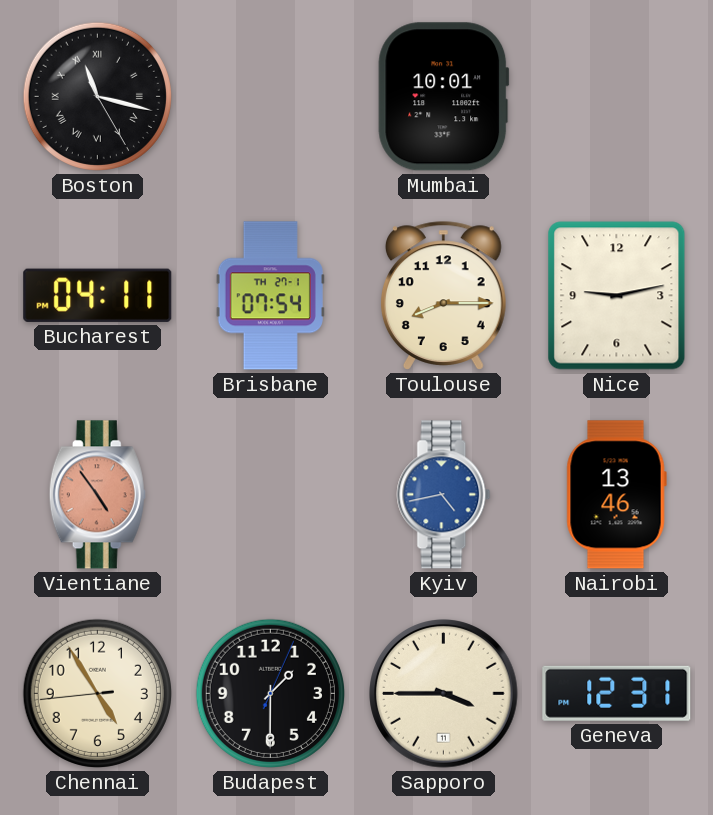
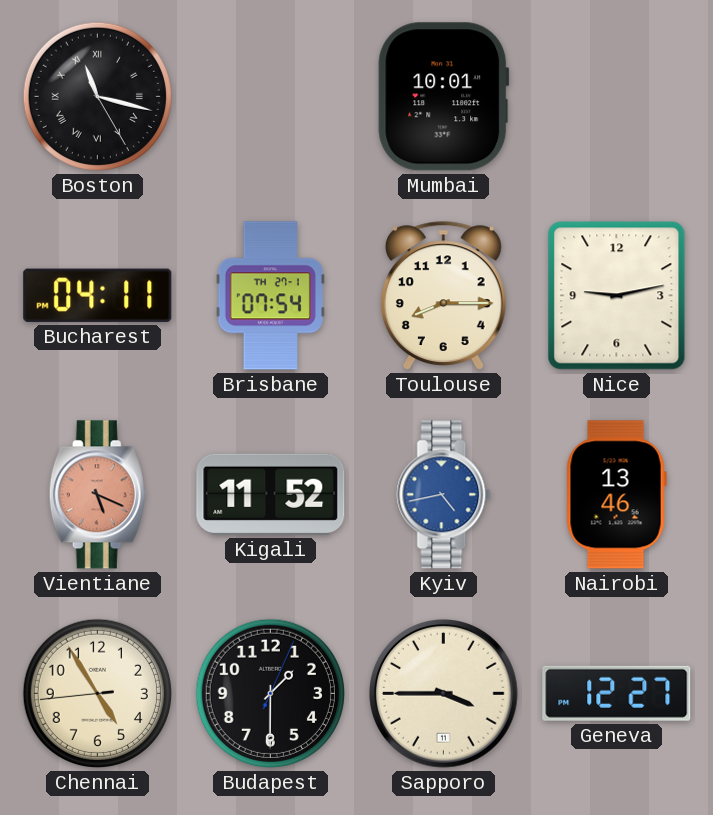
Vientiane: 4:54 -> 5:19 (97, 495)
Kigali: none -> 11:52 (271, 494)
Geneva: 12:31 -> 12:27 (617, 693)
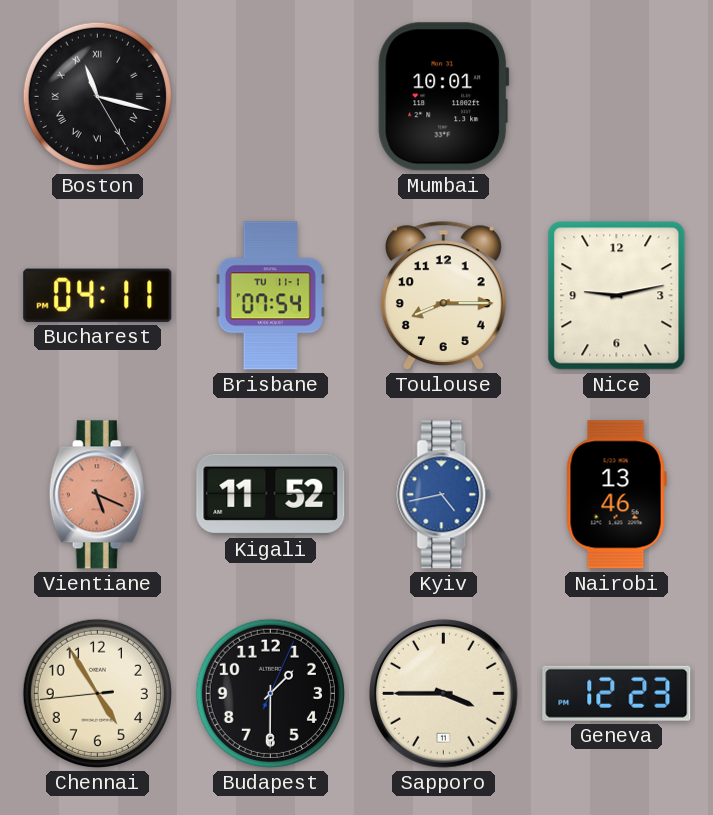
Brisbane date: TH 27-1 -> TU 11-1 (270, 296)
Geneva: 12:27 -> 12:23 (617, 693)
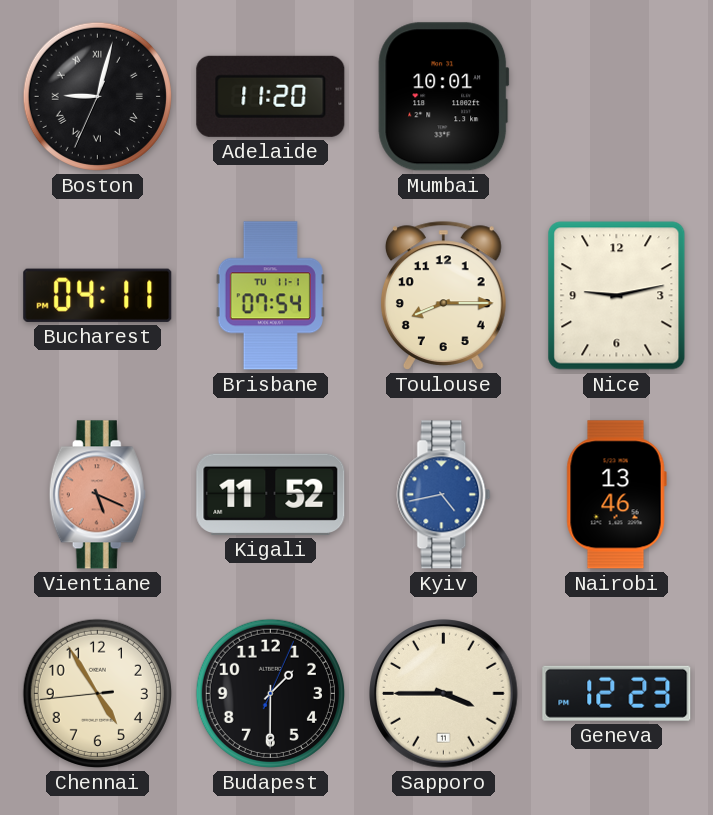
Boston: 11:17 -> 9:02 (97, 96)
Adelaide: none -> 11:20 (271, 96)
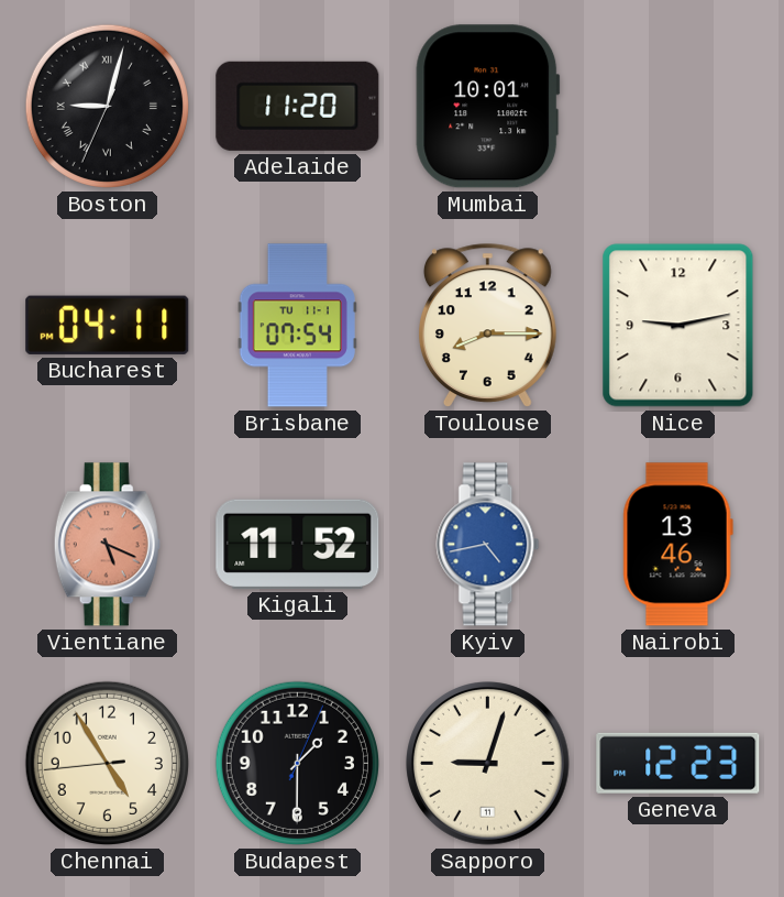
Sapporo: 3:45 -> 9:03 (488, 764)
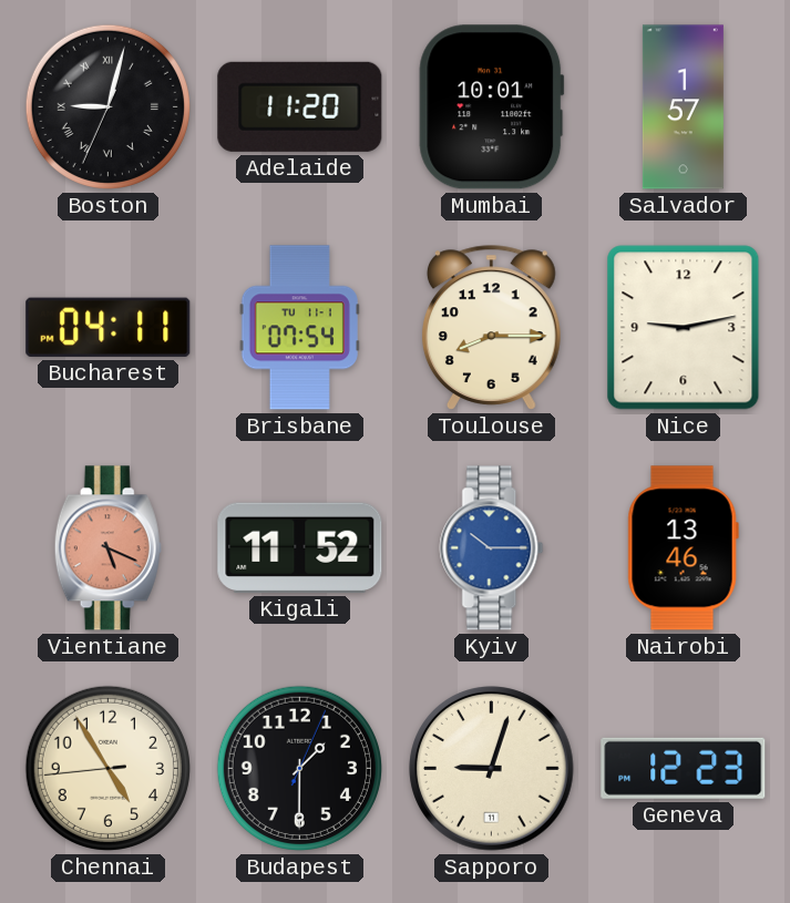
Salvador: none -> 1:57 (683, 107)
Kyiv: 4:43 -> 10:15 (492, 548)
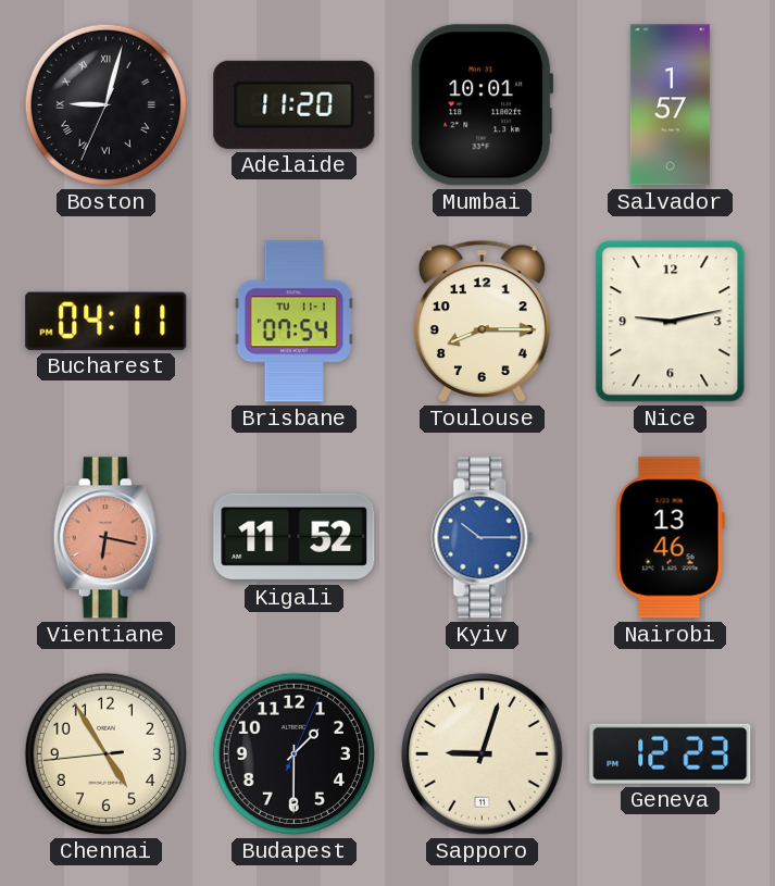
Vientiane: 5:19 -> 6:17 (105, 538)
